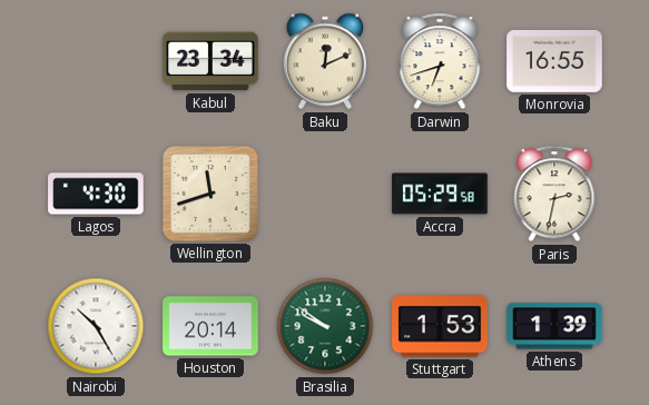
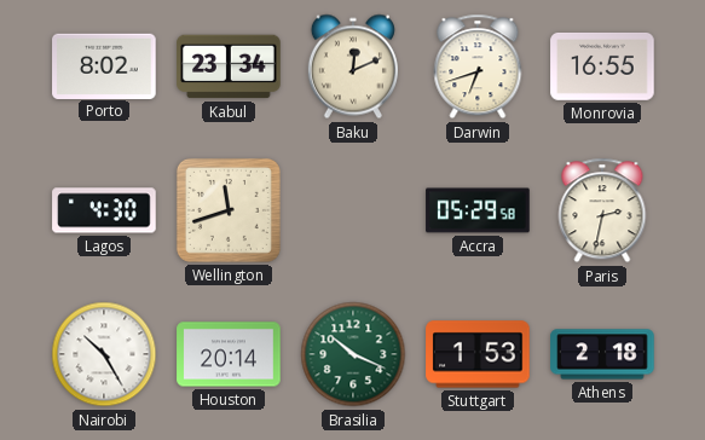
Porto: none -> 8:02 (104, 65)
Brasilia: 9:51 -> 10:19 (353, 354)
Athens: 1:39 -> 2:18 (602, 354)
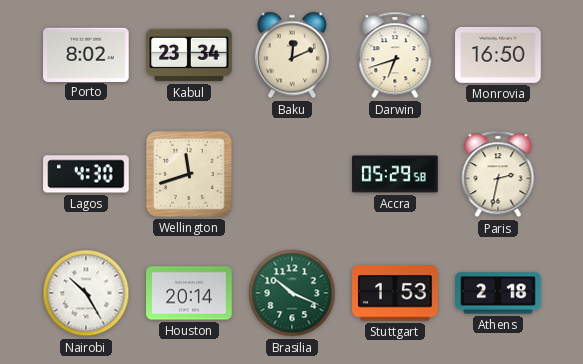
Monrovia: 16:55 -> 16:50 (498, 55)
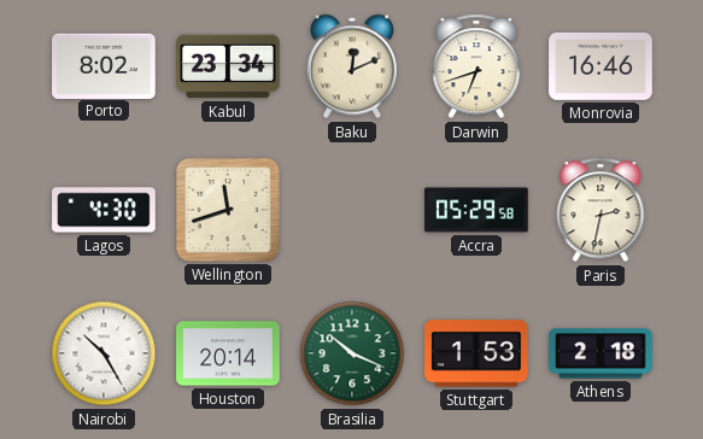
Monrovia: 16:50 -> 16:46 (601, 66)
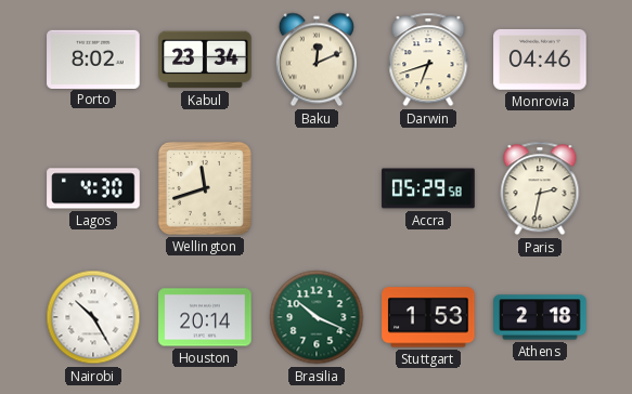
Monrovia: 16:46 -> 04:46 (540, 60)
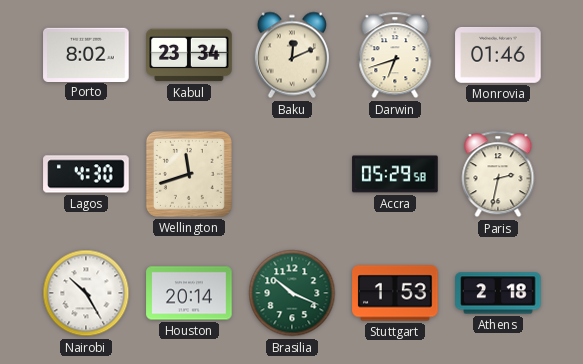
Monrovia: 04:46 -> 01:46 (498, 55)
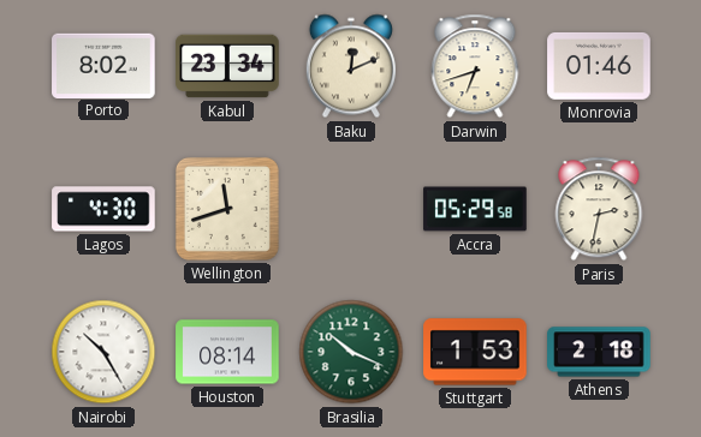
Houston: 20:14 -> 08:14 (227, 352)
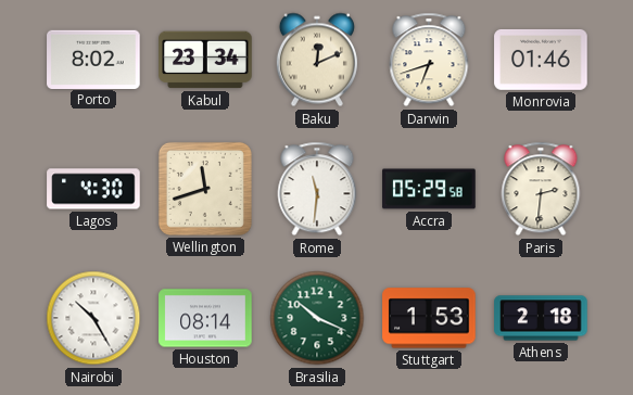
Rome: none -> 11:31 (317, 189)
Paris: 2:32 -> 2:31 (541, 189)
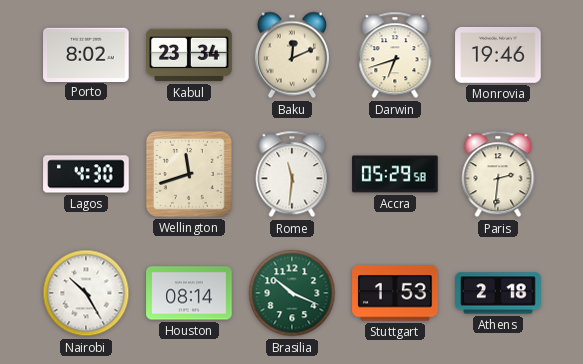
Monrovia: 01:46 -> 19:46 (498, 55)
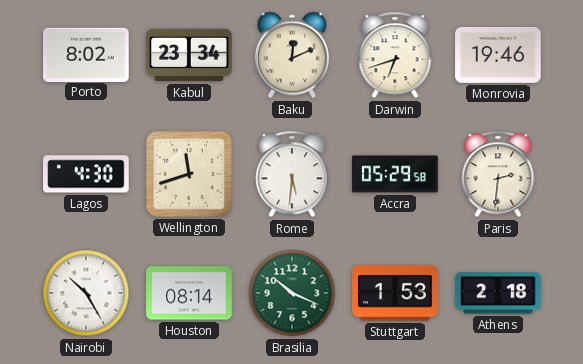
Rome: 11:31 -> 5:31 (292, 174)
